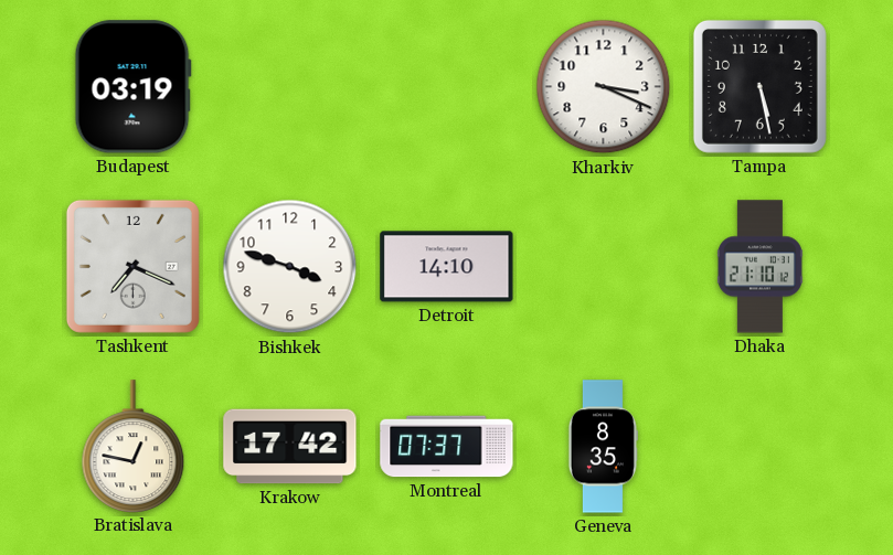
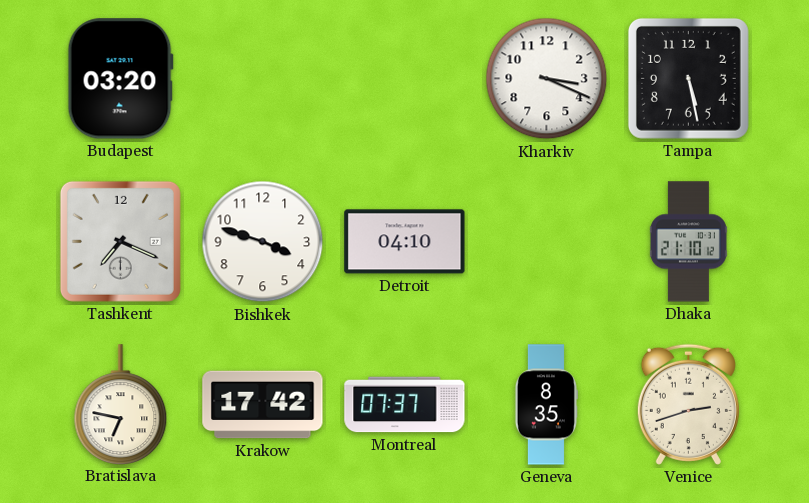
Budapest: 03:19 -> 03:20 (120, 79)
Detroit: 14:10 -> 04:10 (405, 242)
Bratislava: 12:47 -> 6:47 (121, 404)
Venice: none -> 2:42 (688, 404)
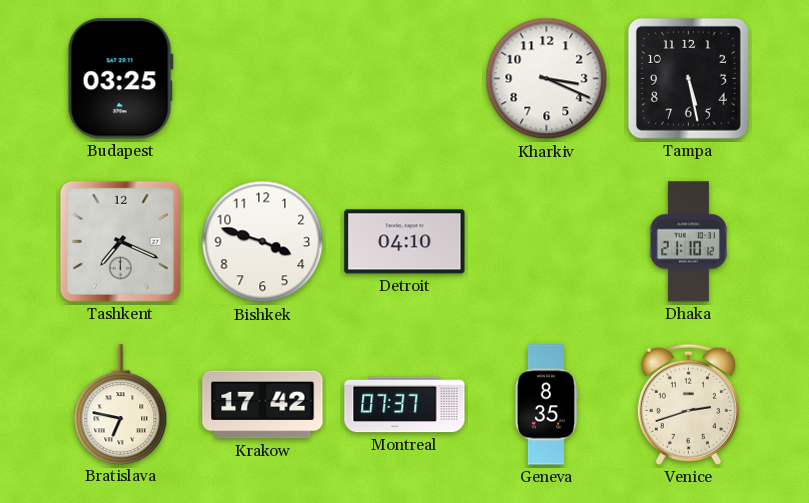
Budapest: 03:20 -> 03:25 (120, 79)
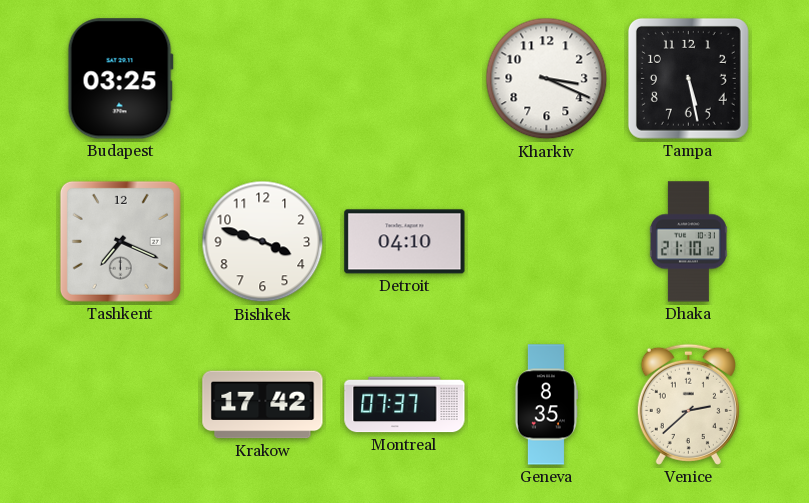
Bratislava: 6:47 -> none (121, 404)
Venice: 2:42 -> 2:38 (688, 404)
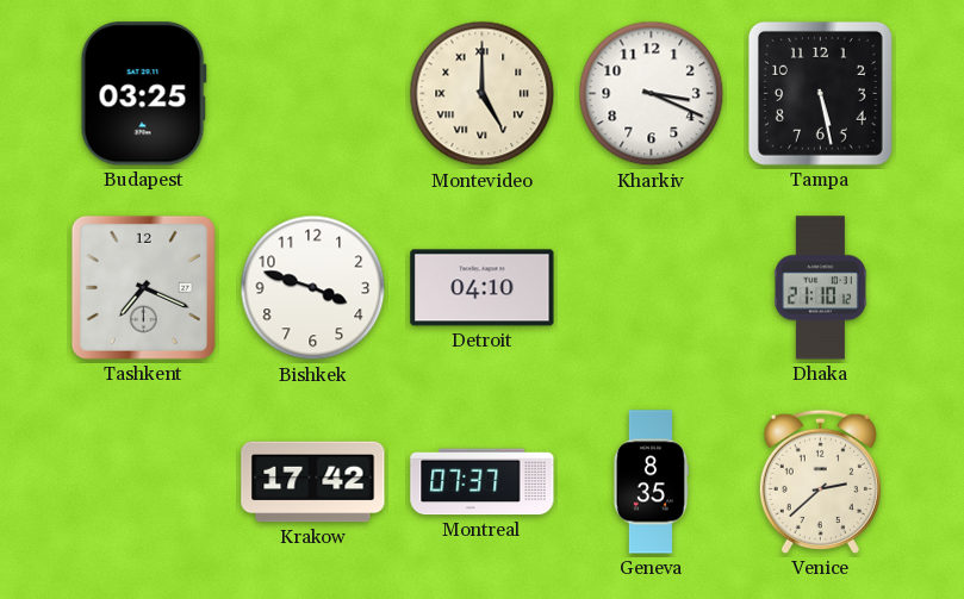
Montevideo: none -> 5:00 (483, 94)
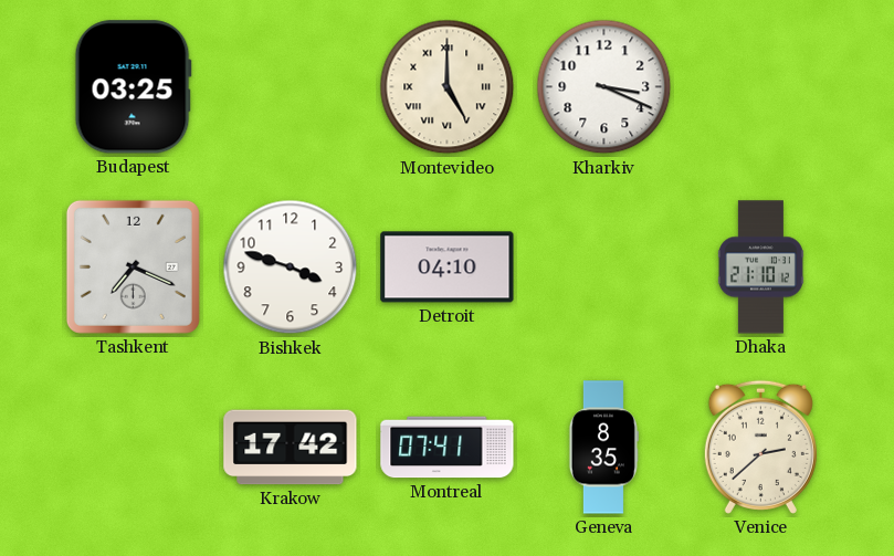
Tampa: 5:28 -> none (820, 93)
Montreal: 07:37 -> 07:41 (448, 448)
